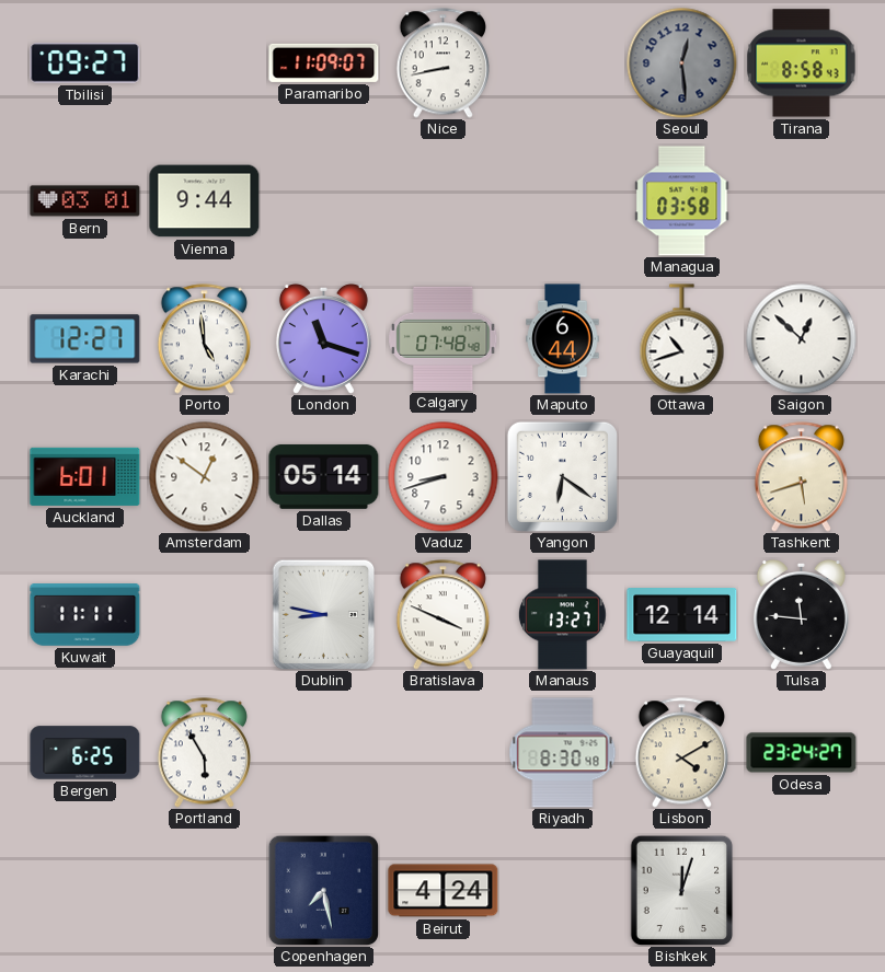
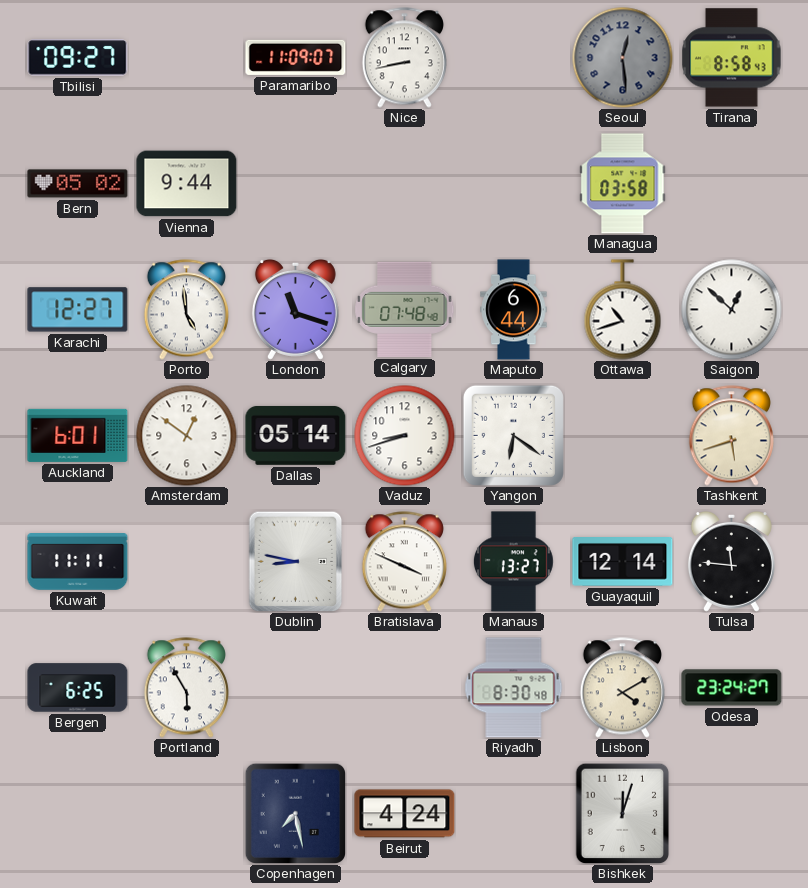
Bern: 03:01 -> 05:02 (78, 184)
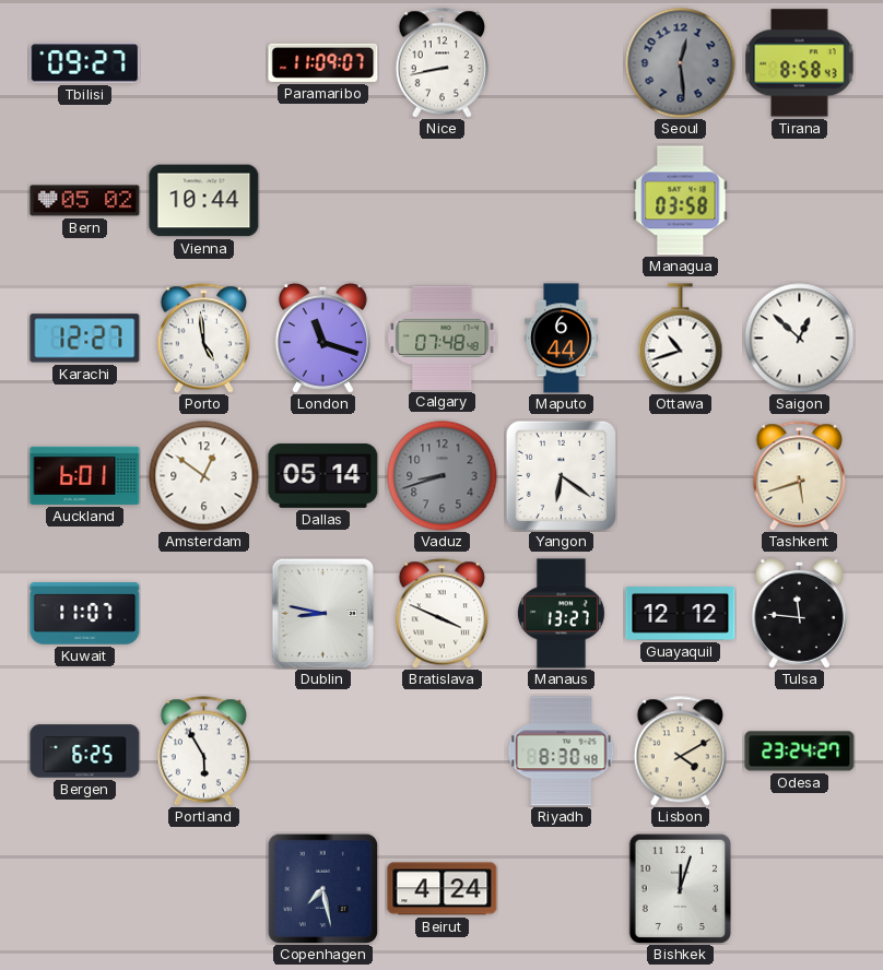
Vienna: 9:44 -> 10:44 (204, 201)
Vaduz dial: white -> grey (443, 476)
Kuwait: 11:11 -> 11:07 (85, 614)
Guayaquil: 12:14 -> 12:12 (681, 614)
